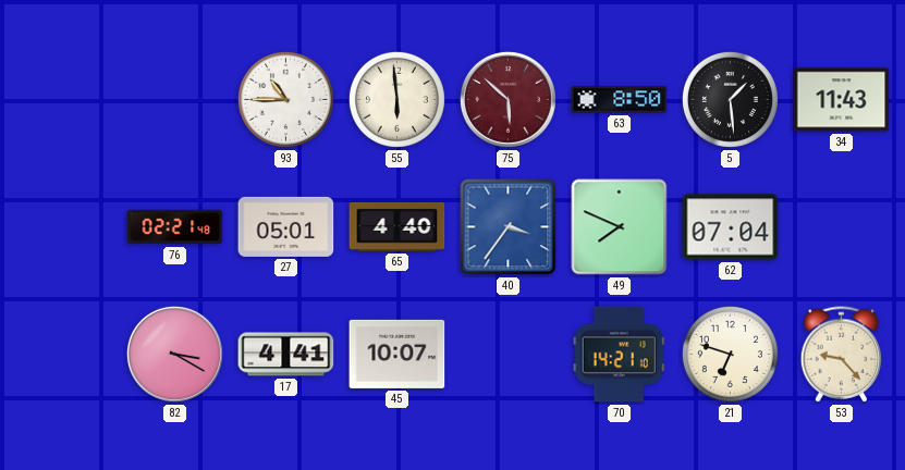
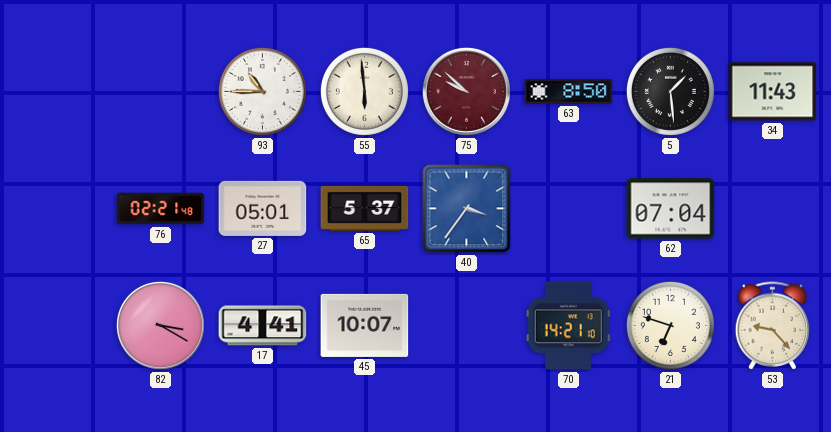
75: 5:52 -> 9:52 (466, 91)
65: 4:40 -> 5:37 (365, 208)
49: 7:49 -> none (620, 227)
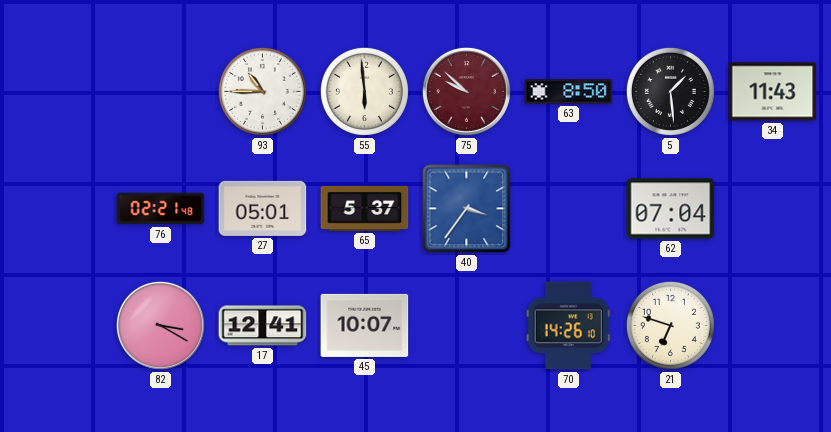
17: 4:41 -> 12:41 (263, 326)
70: 14:21 -> 14:26 (568, 326)
53: 9:23 -> none (773, 326)
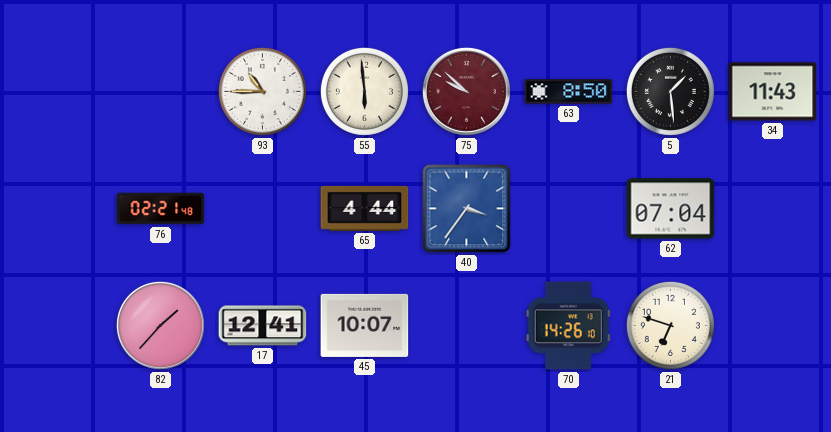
27: 05:01 -> none (263, 208)
65: 5:37 -> 4:44 (365, 208)
82: 3:20 -> 1:37 (160, 325)
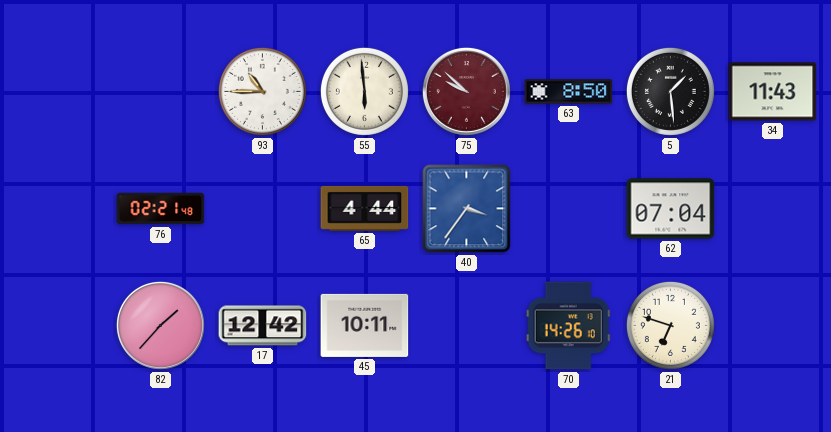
17: 12:41 -> 12:42 (263, 326)
45: 10:07 -> 10:11 (365, 325)
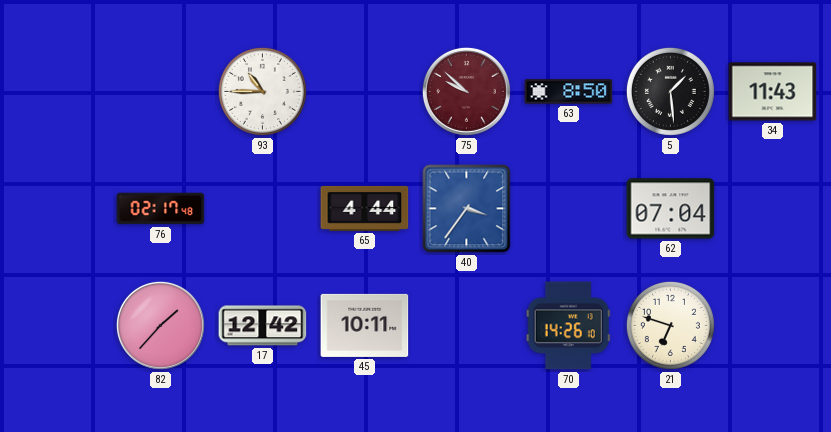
55: 5:59 -> none (364, 91)
76: 02:21 -> 02:17 (161, 209)
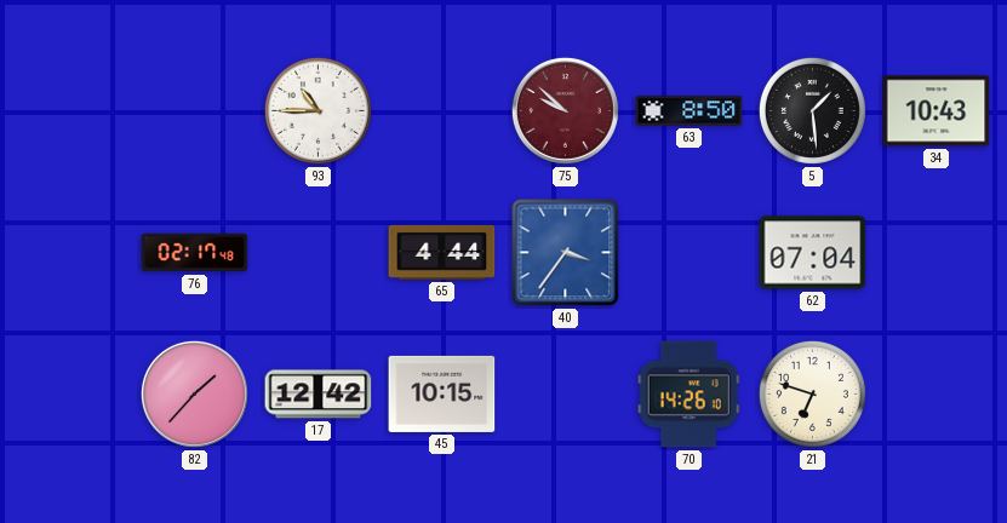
34: 11:43 -> 10:43 (937, 111)
45: 10:11 -> 10:15 (442, 393)
